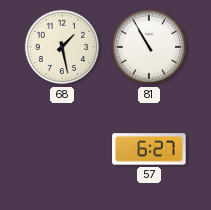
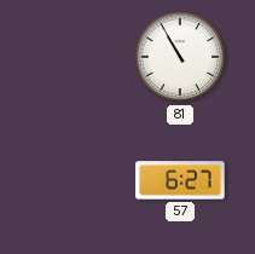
68: 1:28 -> none (62, 47)
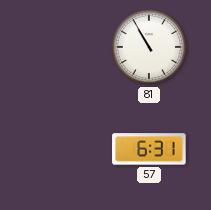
57: 6:27 -> 6:31 (149, 149)
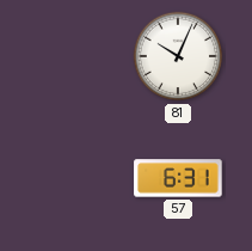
81: 10:55 -> 10:04 (178, 56)
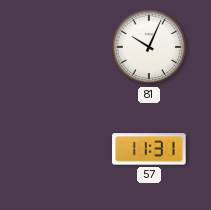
57: 6:31 -> 11:31 (149, 149)
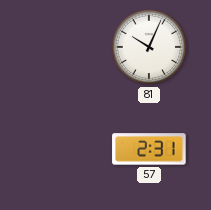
57: 11:31 -> 2:31 (149, 149)
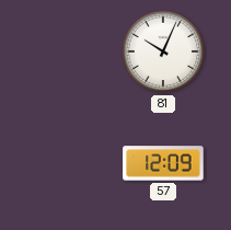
57: 2:31 -> 12:09 (163, 163)
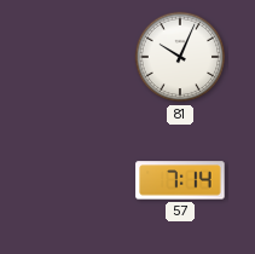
57: 12:09 -> 7:14 (180, 180)
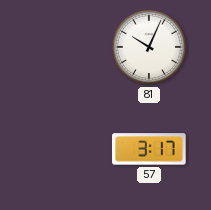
57: 7:14 -> 3:17 (149, 149)
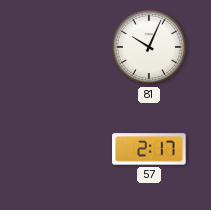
57: 3:17 -> 2:17 (149, 149)
